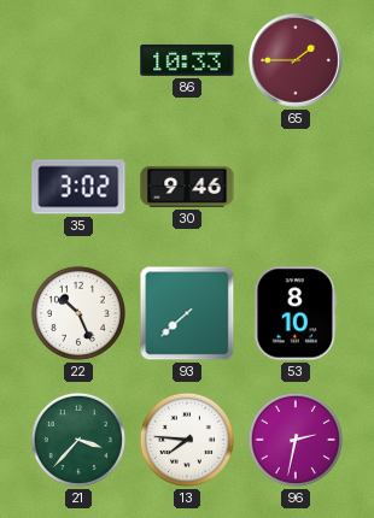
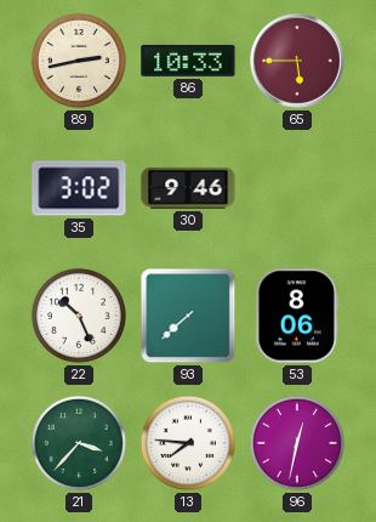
89: none -> 2:43 (79, 61)
65: 1:45 -> 5:45 (298, 62)
53: 8:10 -> 8:06 (296, 316)
96: 2:32 -> 12:32 (297, 443)
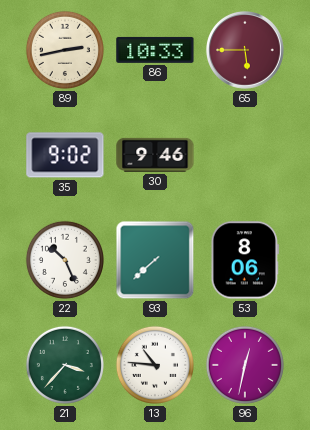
35: 3:02 -> 9:02 (65, 155)
13: 7:46 -> 10:46 (155, 365)
